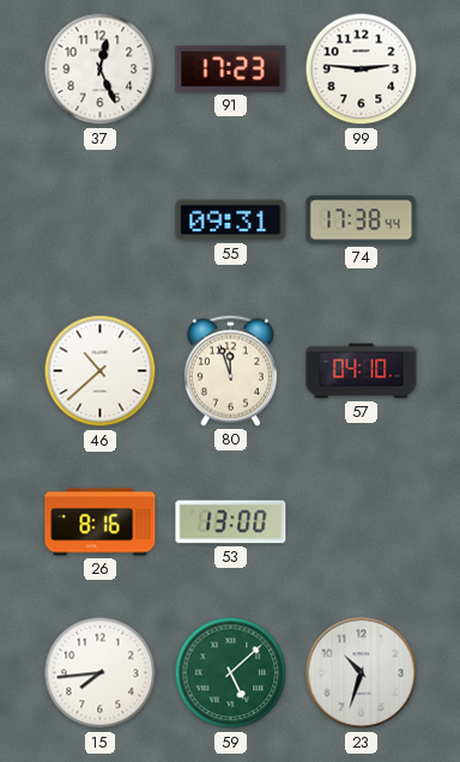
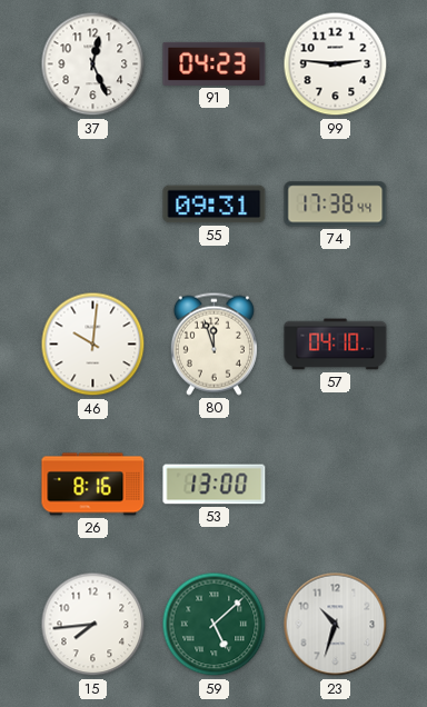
91: 17:23 -> 04:23 (215, 63)
46: 10:38 -> 10:01 (93, 345)
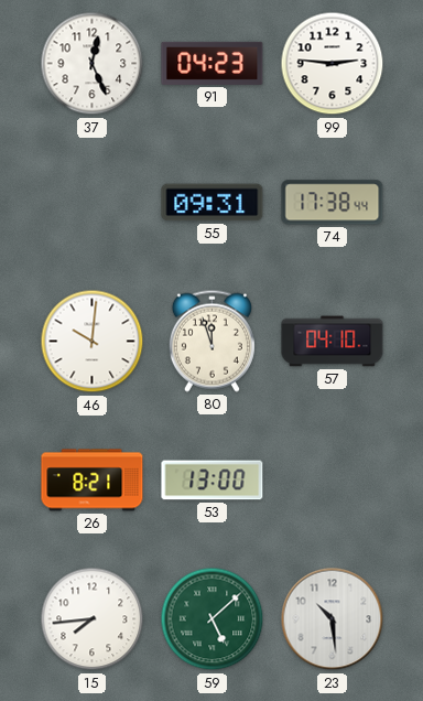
26: 8:16 -> 8:21 (93, 481)
23: 10:33 -> 10:29 (333, 619)
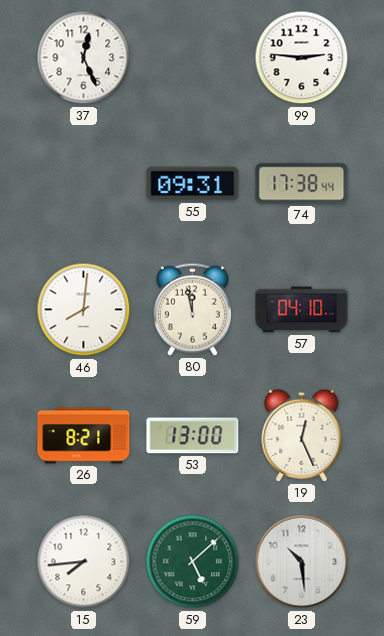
91: 04:23 -> none (213, 63)
46: 10:01 -> 8:01 (84, 310)
80: 11:57 -> 11:58 (192, 309)
19: none -> 12:26 (302, 435)
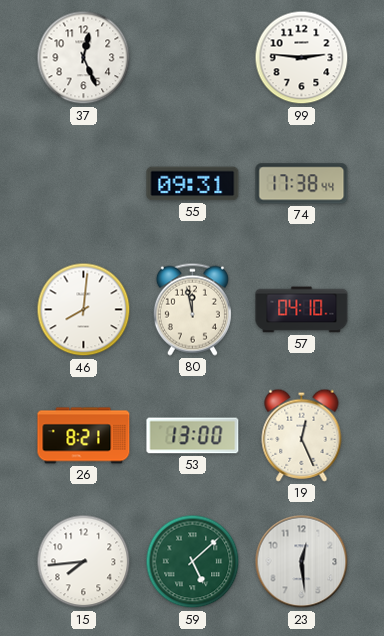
23: 10:29 -> 12:29 (302, 562)
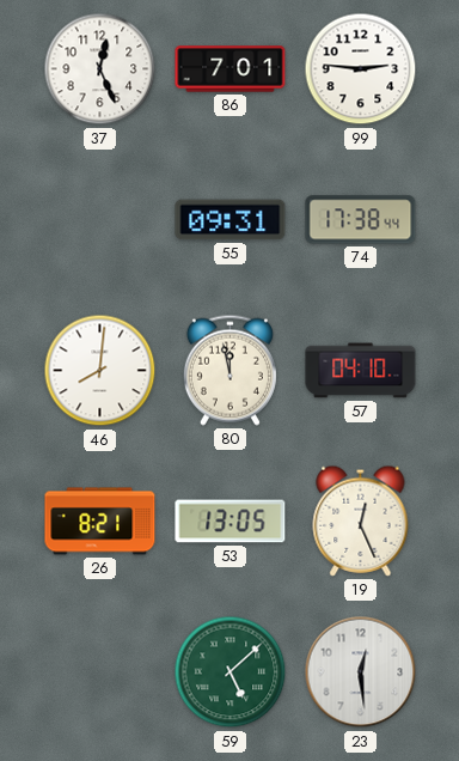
86: none -> 7:01 (231, 69)
53: 13:00 -> 13:05 (231, 522)
15: 7:44 -> none (84, 562)
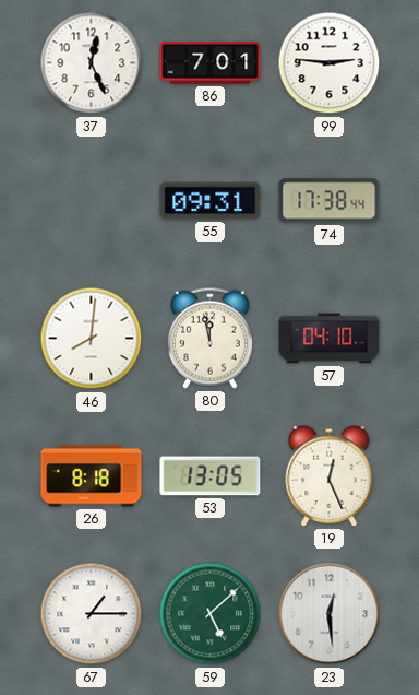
26: 8:21 -> 8:18 (92, 476)
67: none -> 1:15 (92, 614)
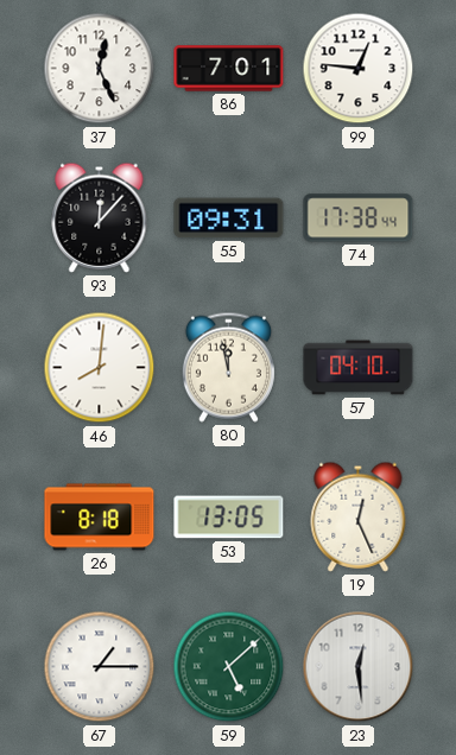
99: 2:46 -> 12:46 (359, 69)
93: none -> 12:07 (100, 217)
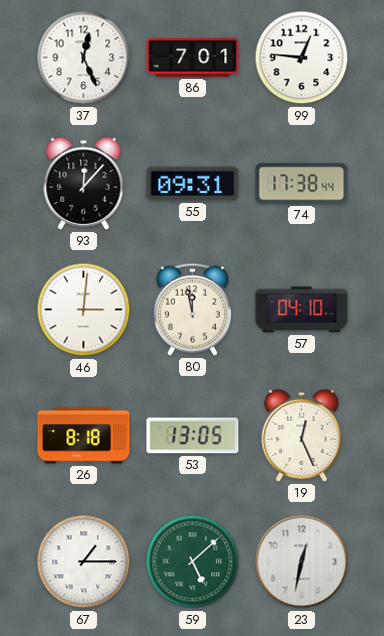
46: 8:01 -> 3:01 (84, 310)
23: 12:29 -> 12:32 (302, 562)
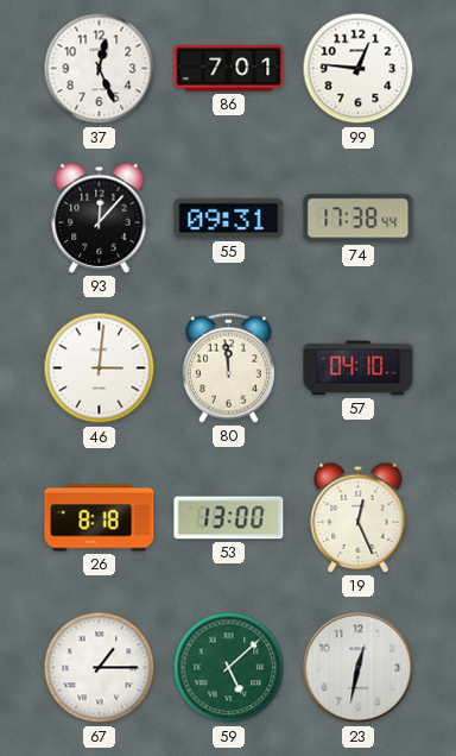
80: 11:58 -> 11:59 (228, 367)
53: 13:05 -> 13:00 (229, 518)
